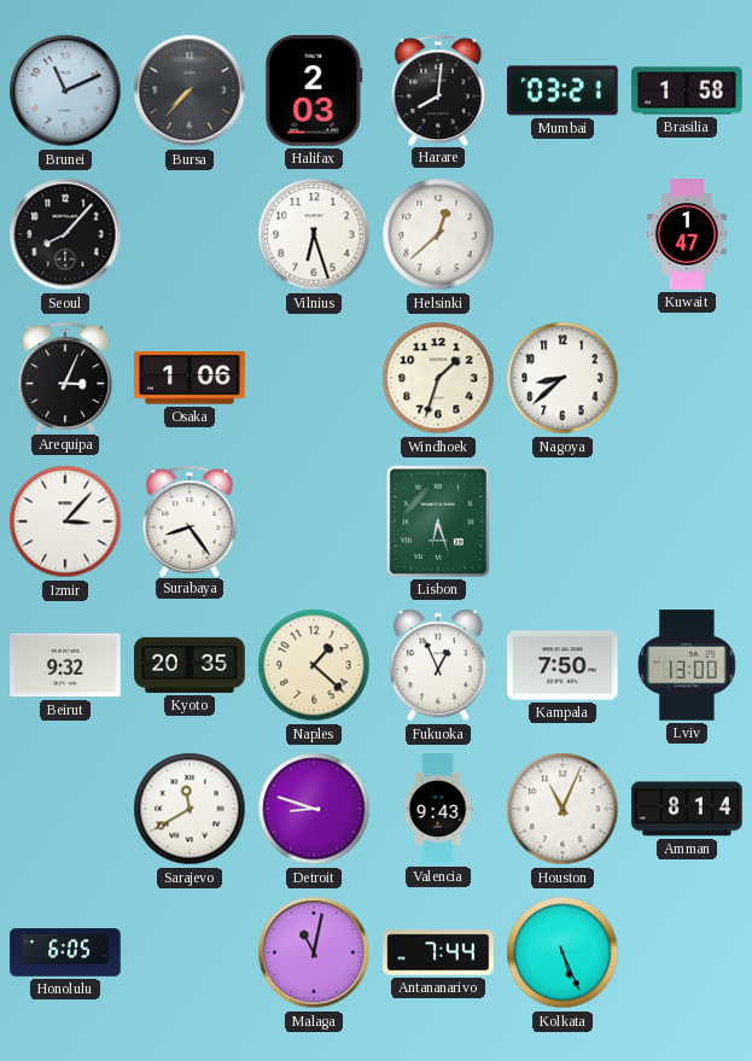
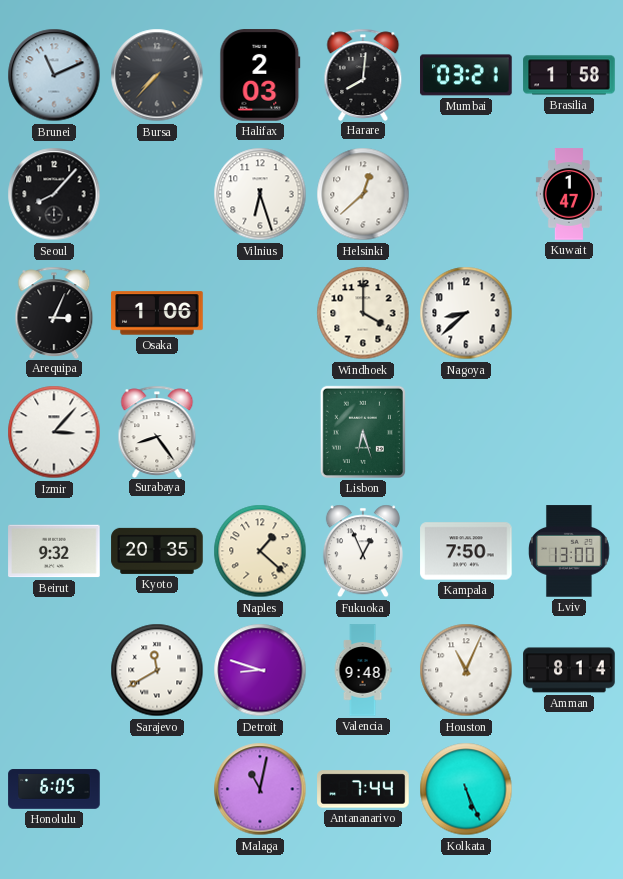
Windhoek: 1:33 -> 4:00 (363, 313)
Valencia: 9:43 -> 9:48 (363, 670)
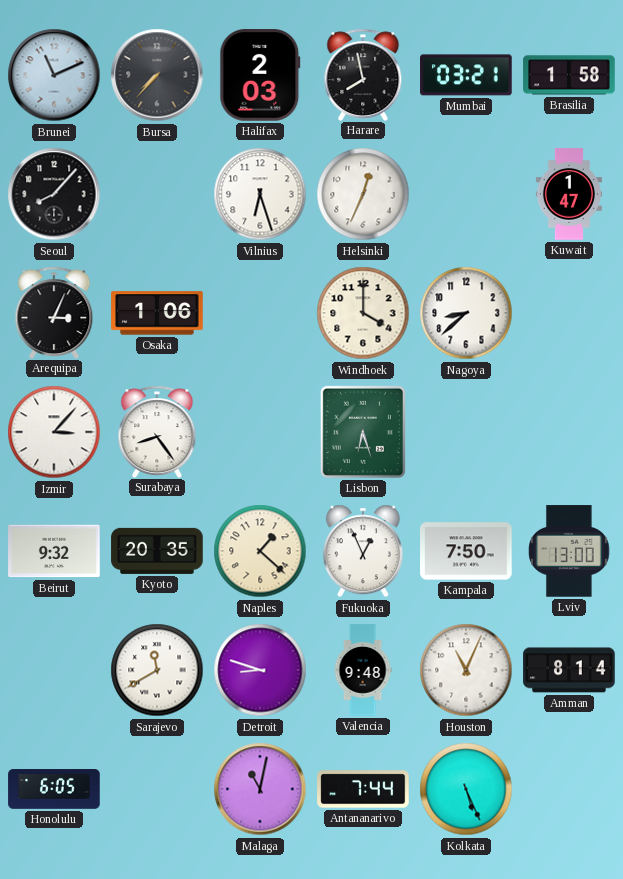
Harare: 8:01 -> 7:58 (363, 74)
Helsinki: 12:38 -> 12:34 (363, 194)
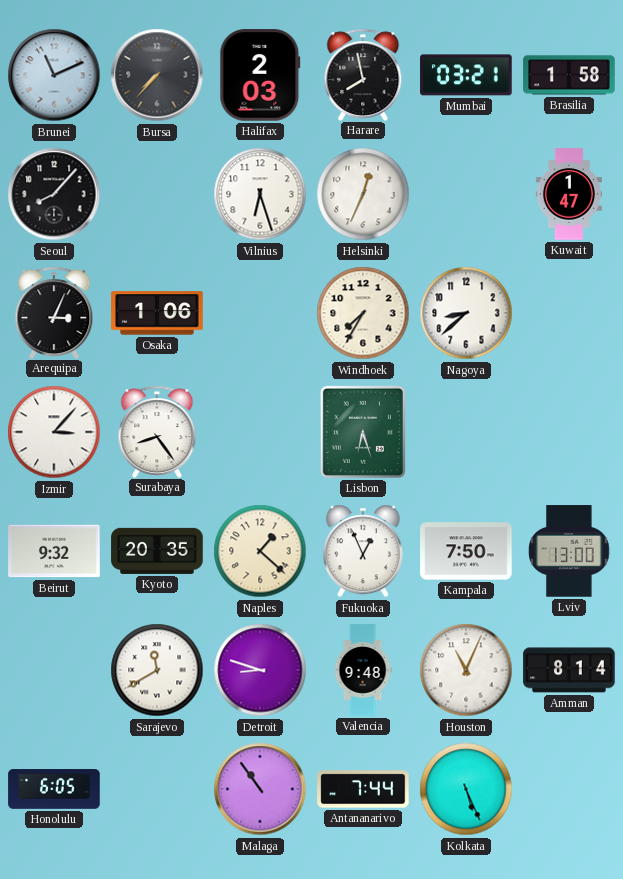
Windhoek: 4:00 -> 7:35 (363, 313)
Malaga: 11:02 -> 10:54 (260, 789)
